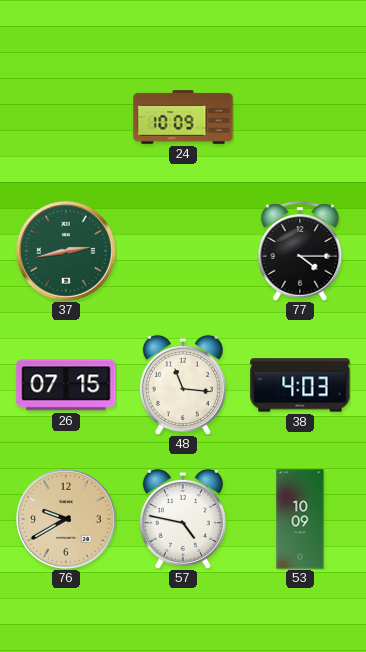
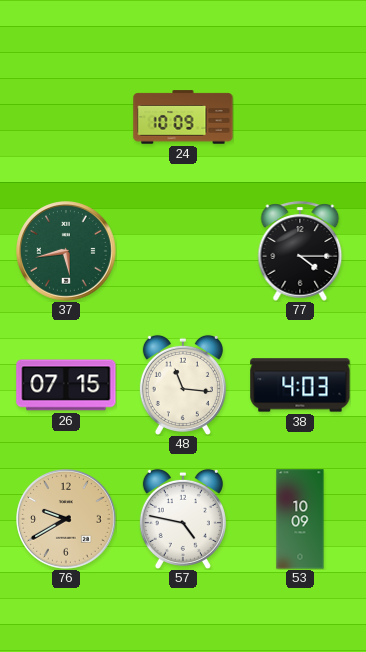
37: 2:43 -> 5:43 (67, 252)
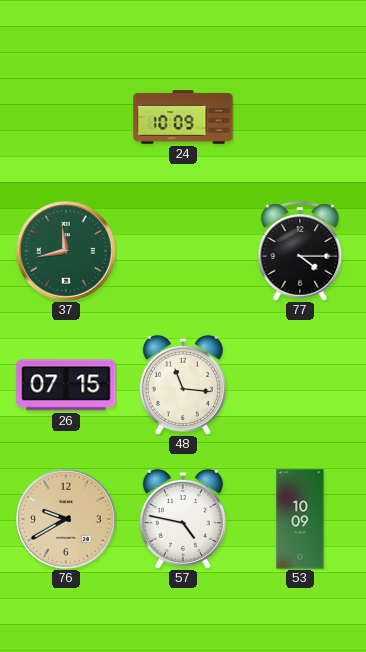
37: 5:43 -> 11:43 (67, 252)
38: 4:03 -> none (300, 385)
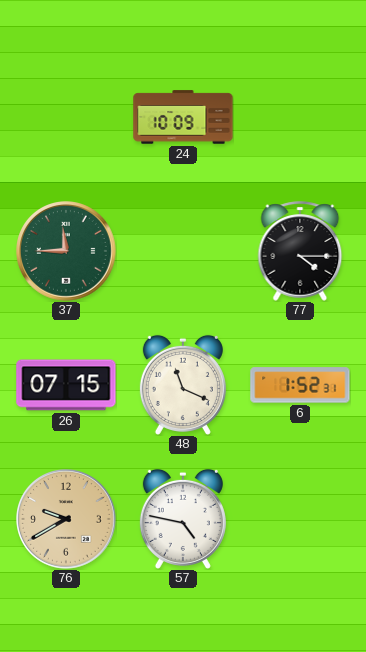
37: 11:43 -> 11:45 (67, 252)
48: 11:16 -> 11:19 (183, 385)
6: none -> 1:52 (300, 385)
53: 10:09 -> none (300, 519)
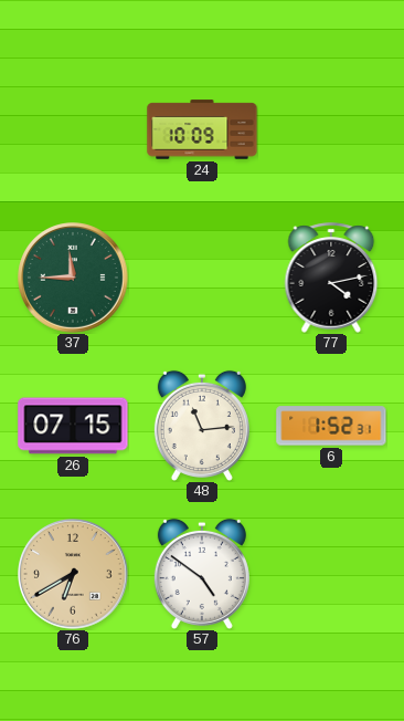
77: 4:15 -> 4:13 (331, 278)
48: 11:19 -> 11:14 (202, 426)
76: 9:40 -> 6:40 (74, 575)
57: 4:47 -> 4:51 (202, 574)
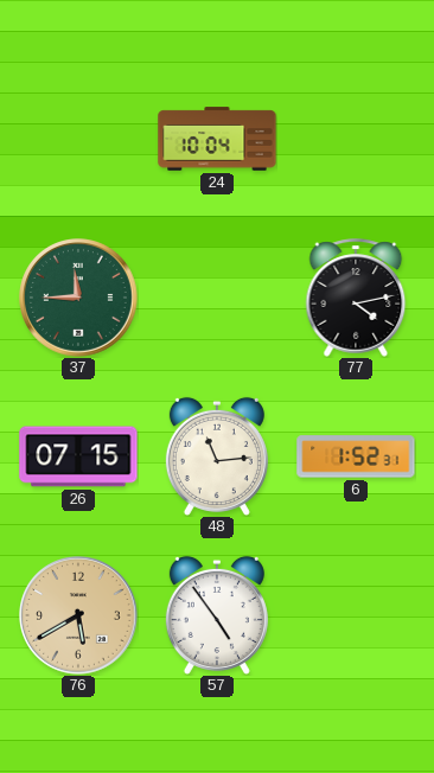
24: 10:09 -> 10:04 (217, 139)
76: 6:40 -> 5:40 (79, 617)
57: 4:51 -> 4:54 (217, 615)
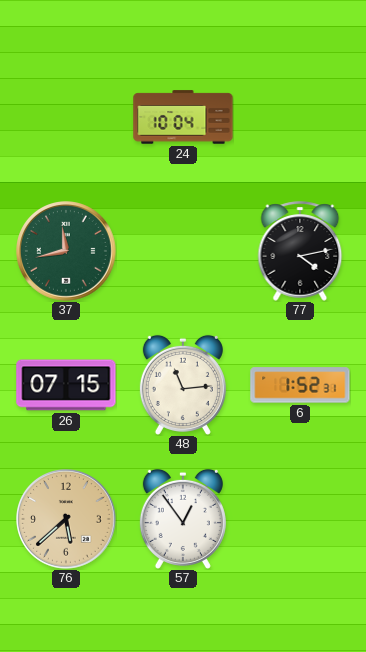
37: 11:45 -> 11:43 (67, 252)
76: 5:40 -> 5:38 (67, 520)
57: 4:54 -> 12:54 (183, 519)
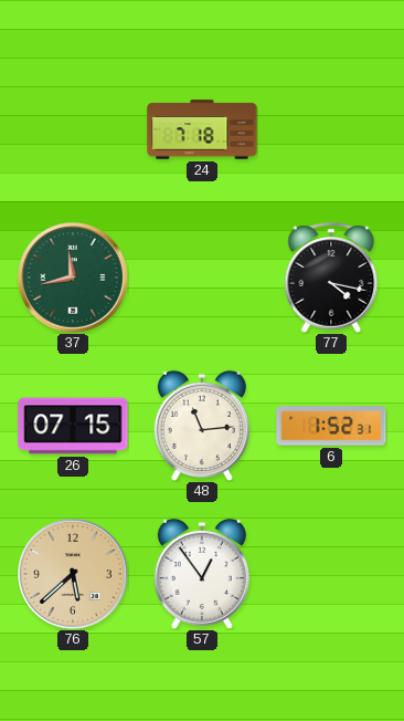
24: 10:04 -> 7:18 (202, 129)
77: 4:13 -> 4:17 (331, 278)
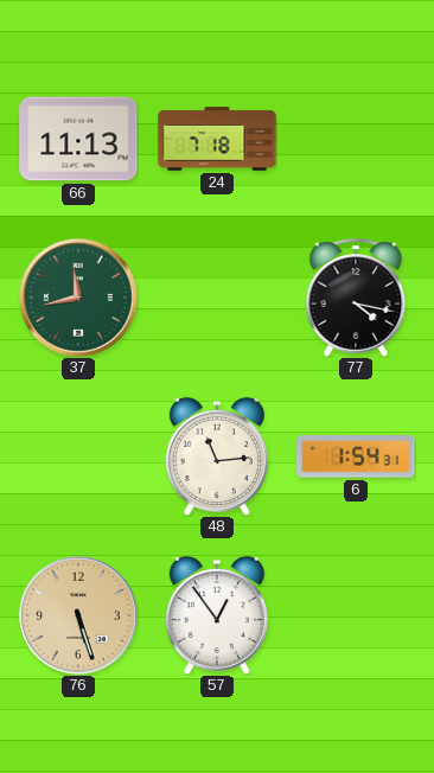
66: none -> 11:13 (78, 139)
26: 07:15 -> none (73, 426)
6: 1:52 -> 1:54 (356, 456)
76: 5:38 -> 5:27 (79, 617)
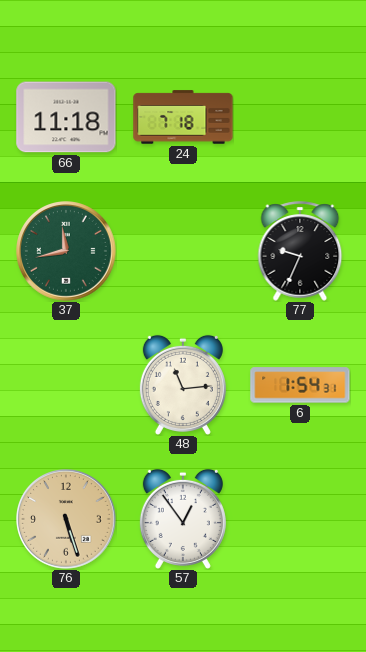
66: 11:13 -> 11:18 (66, 117)
77: 4:17 -> 9:34 (300, 251)
